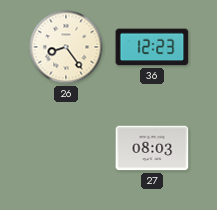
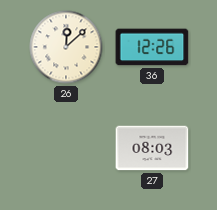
26: 8:24 -> 12:08 (66, 47)
36: 12:23 -> 12:26 (152, 47)
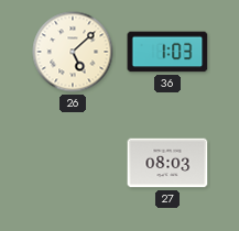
26: 12:08 -> 5:08 (73, 52)
36: 12:26 -> 1:03 (167, 52)
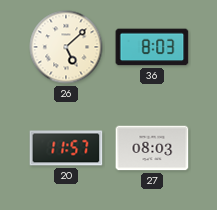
36: 1:03 -> 8:03 (152, 47)
20: none -> 11:57 (66, 148)
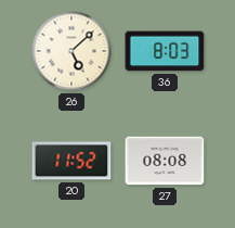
20: 11:57 -> 11:52 (71, 161)
27: 08:03 -> 08:08 (165, 161)
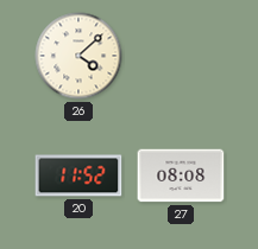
26: 5:08 -> 4:08 (78, 56)
36: 8:03 -> none (165, 51)
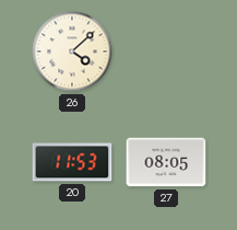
20: 11:52 -> 11:53 (72, 162)
27: 08:08 -> 08:05 (166, 162)
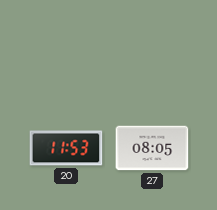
26: 4:08 -> none (72, 51)
